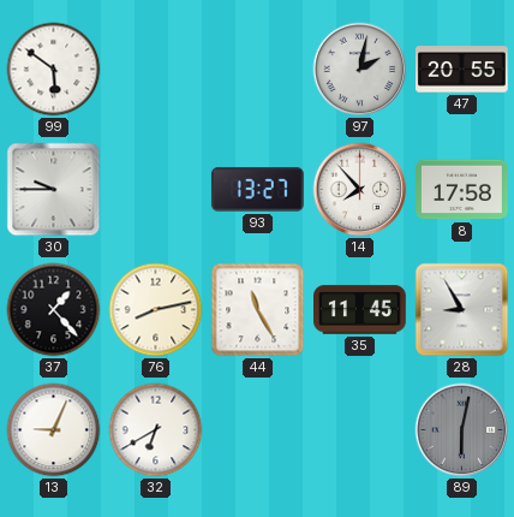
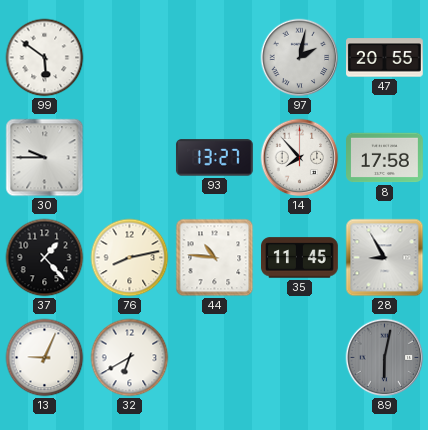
44: 11:25 -> 10:46 (215, 258)
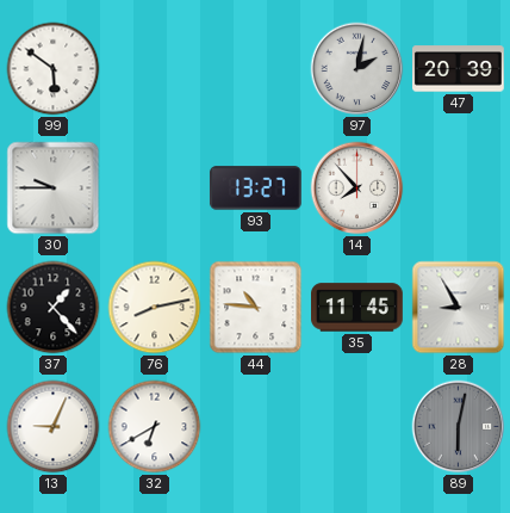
47: 20:55 -> 20:39 (459, 69)
8: 17:58 -> none (385, 158)
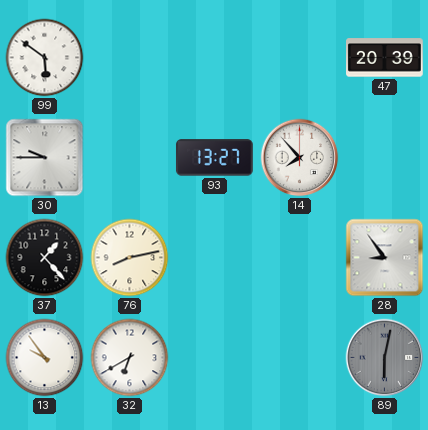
97: 2:02 -> none (357, 69)
44: 10:46 -> none (256, 308)
35: 11:45 -> none (357, 308)
28: 8:55 -> 8:54 (385, 258)
13: 9:04 -> 9:54 (45, 358)
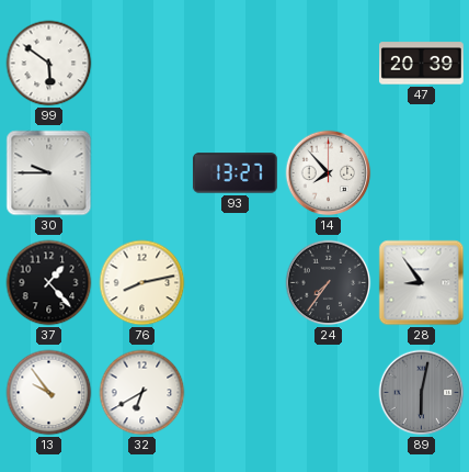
24: none -> 7:36 (329, 283)
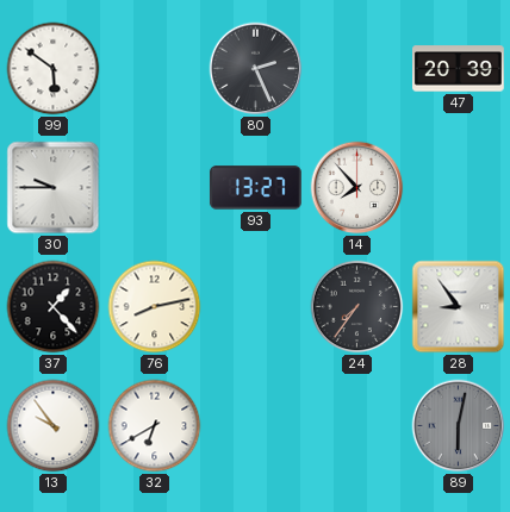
80: none -> 2:26 (256, 69)
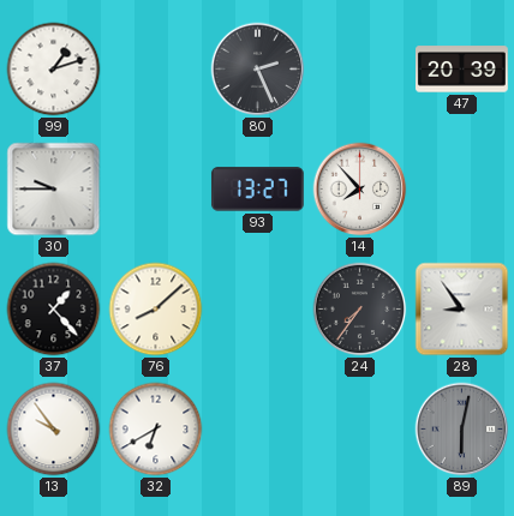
99: 5:51 -> 1:12 (54, 70)
76: 8:13 -> 8:08 (156, 310)
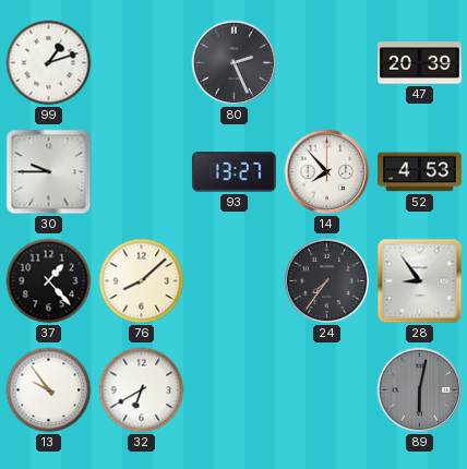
52: none -> 4:53 (420, 172)
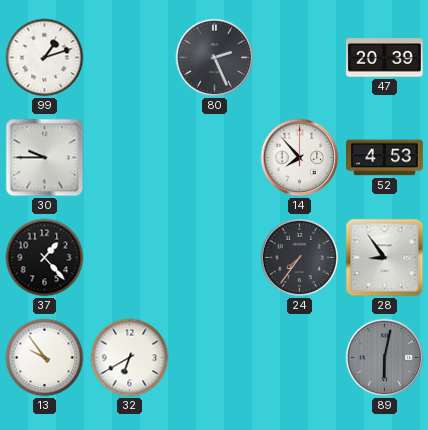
93: 13:27 -> none (234, 172)
76: 8:08 -> none (142, 281)
